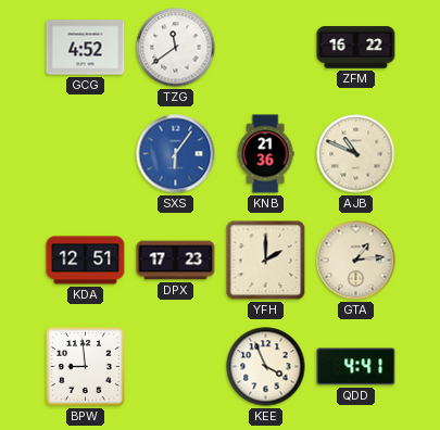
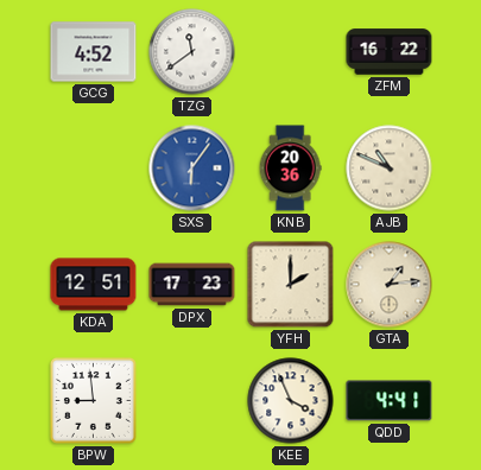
KNB: 21:36 -> 20:36 (290, 169)
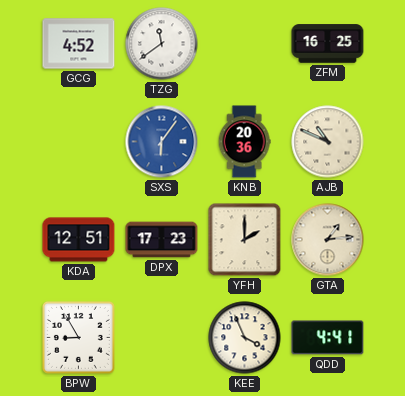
ZFM: 16:22 -> 16:25 (328, 44)
BPW: 8:59 -> 8:55 (78, 337)
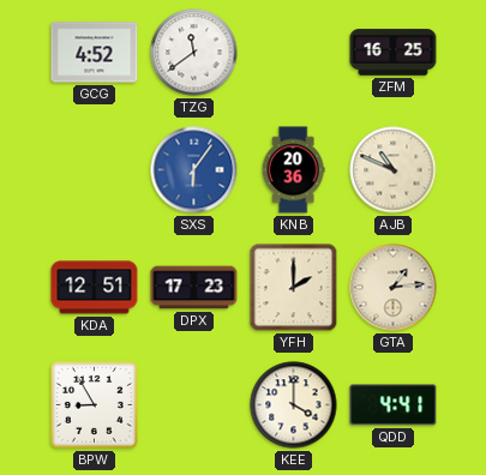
KEE: 3:56 -> 4:00 (294, 405)
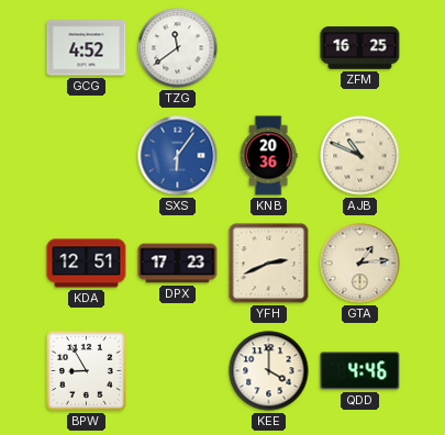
YFH: 2:00 -> 2:41 (269, 264)
QDD: 4:41 -> 4:46 (360, 371)
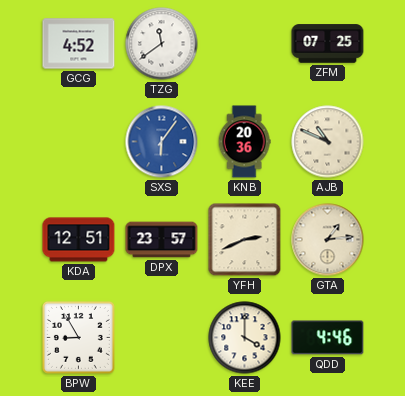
ZFM: 16:25 -> 07:25 (328, 44)
DPX: 17:23 -> 23:57 (162, 240)
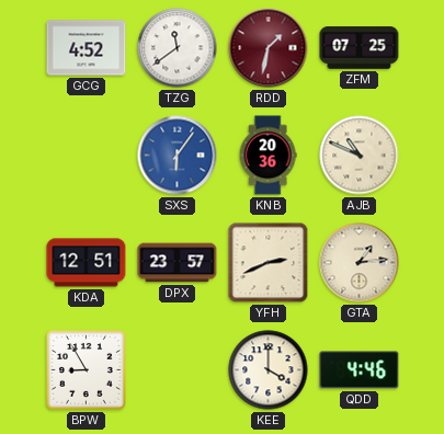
RDD: none -> 1:32 (269, 48)
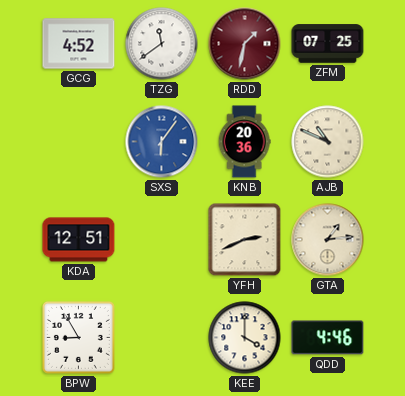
DPX: 23:57 -> none (178, 263)
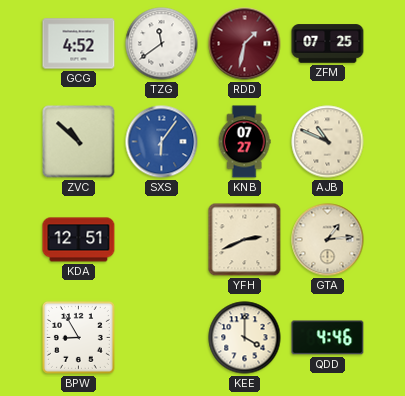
ZVC: none -> 10:52 (79, 142)
KNB: 20:36 -> 07:27 (244, 142)
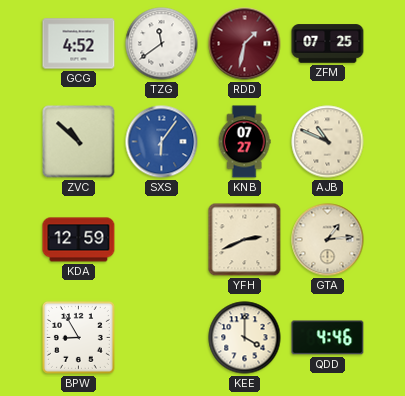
KDA: 12:51 -> 12:59 (79, 240)
